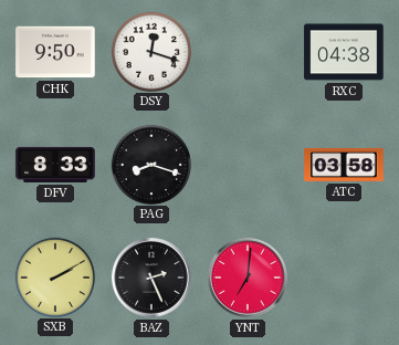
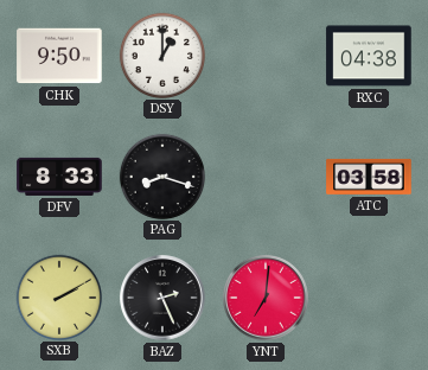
DSY: 12:18 -> 1:00 (161, 55)
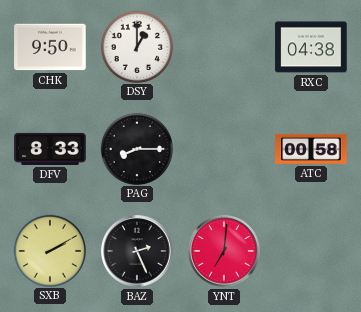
PAG: 8:18 -> 8:15 (136, 148)
ATC: 03:58 -> 00:58 (311, 149)
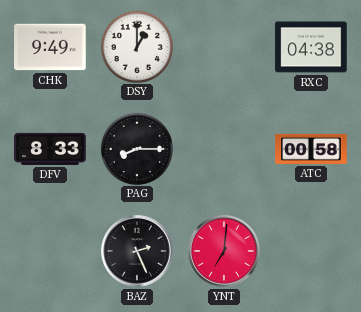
CHK: 9:50 -> 9:49 (50, 47)
SXB: 2:10 -> none (49, 250)
